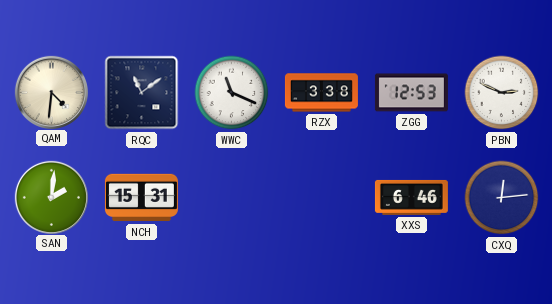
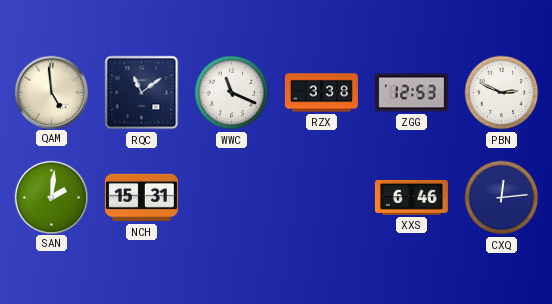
QAM: 4:31 -> 4:59 (51, 92)
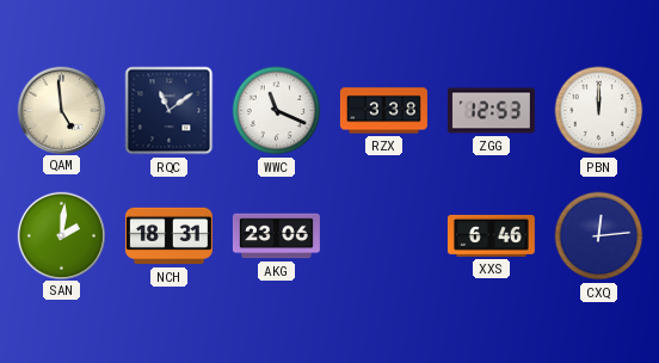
PBN: 2:49 -> 12:00 (599, 111)
NCH: 15:31 -> 18:31 (168, 236)
AKG: none -> 23:06 (276, 236)
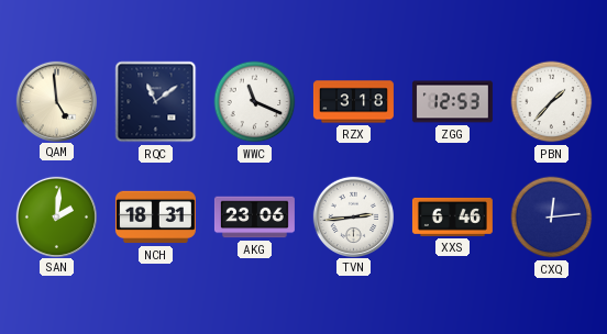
RZX: 3:38 -> 3:18 (353, 102)
PBN: 12:00 -> 1:37 (552, 102)
TVN: none -> 2:44 (353, 216)
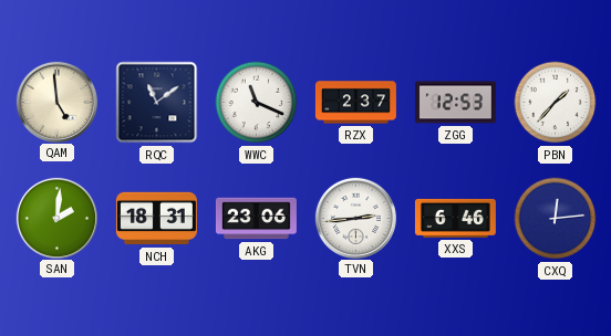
RZX: 3:18 -> 2:37 (355, 103)
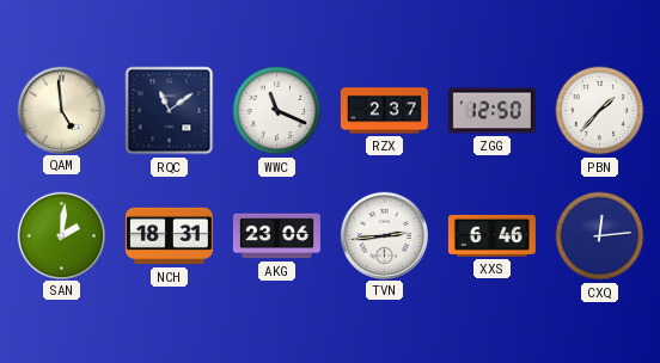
ZGG: 12:53 -> 12:50 (491, 111)
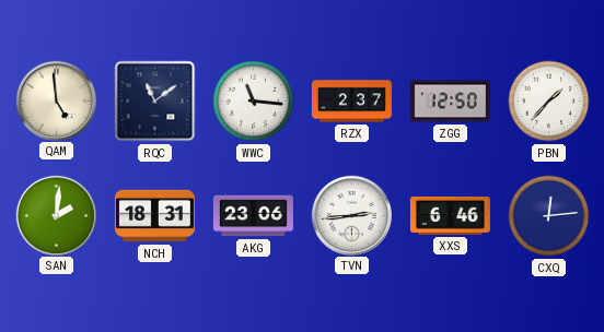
WWC: 11:19 -> 11:16 (254, 102)
